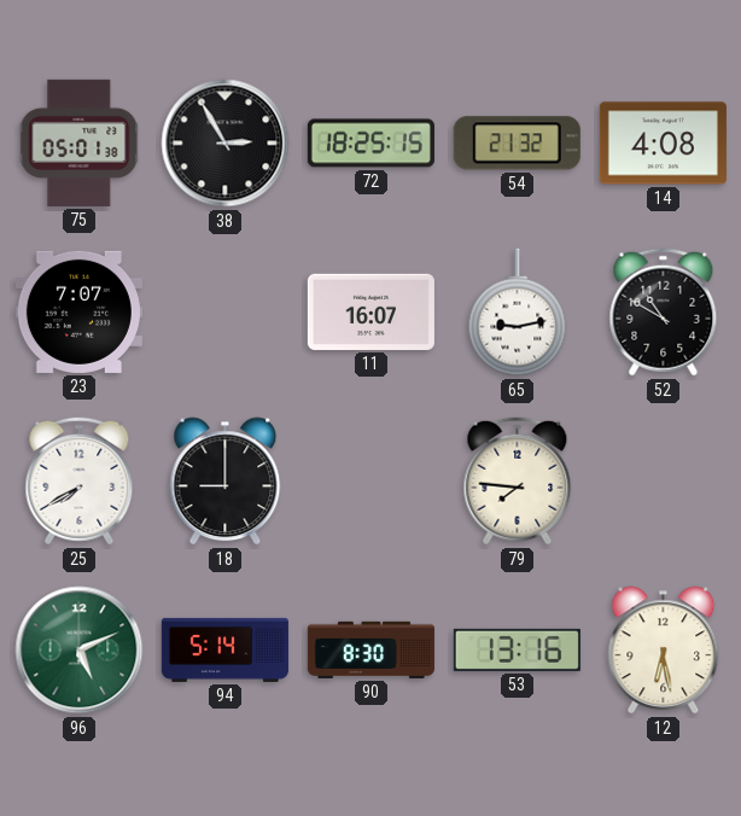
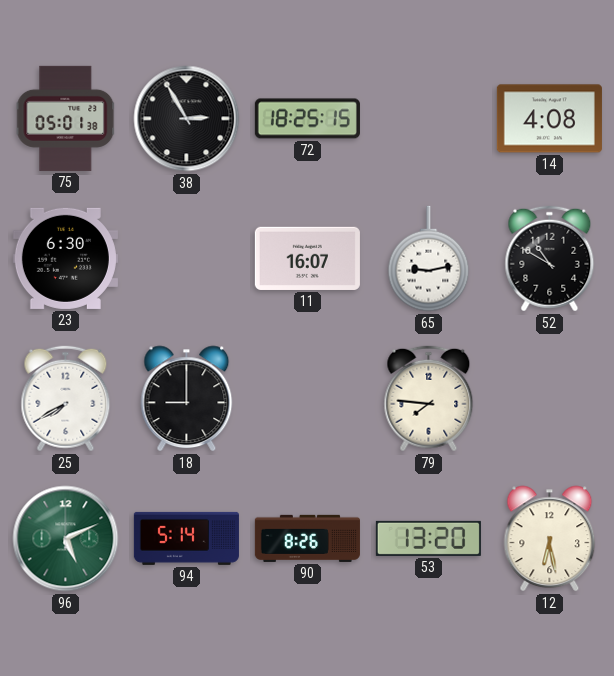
54: 21:32 -> none (517, 144)
23: 7:07 -> 6:30 (65, 258)
90: 8:30 -> 8:26 (307, 538)
53: 13:16 -> 13:20 (428, 538)
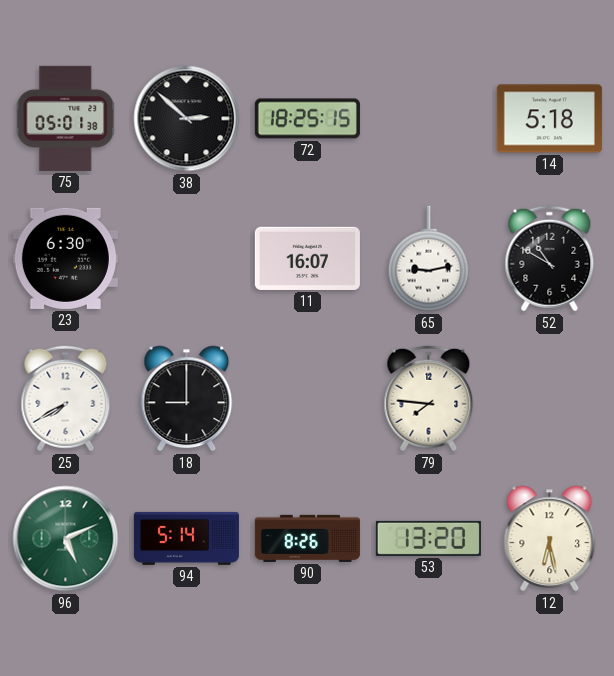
38: 2:55 -> 2:52 (187, 119)
14: 4:08 -> 5:18 (549, 119)
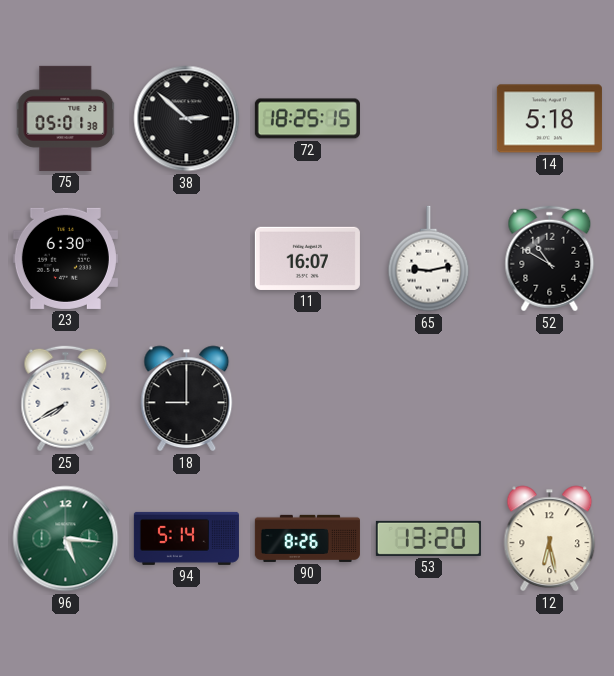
79: 7:46 -> none (429, 399)
96: 5:11 -> 5:16 (66, 539)
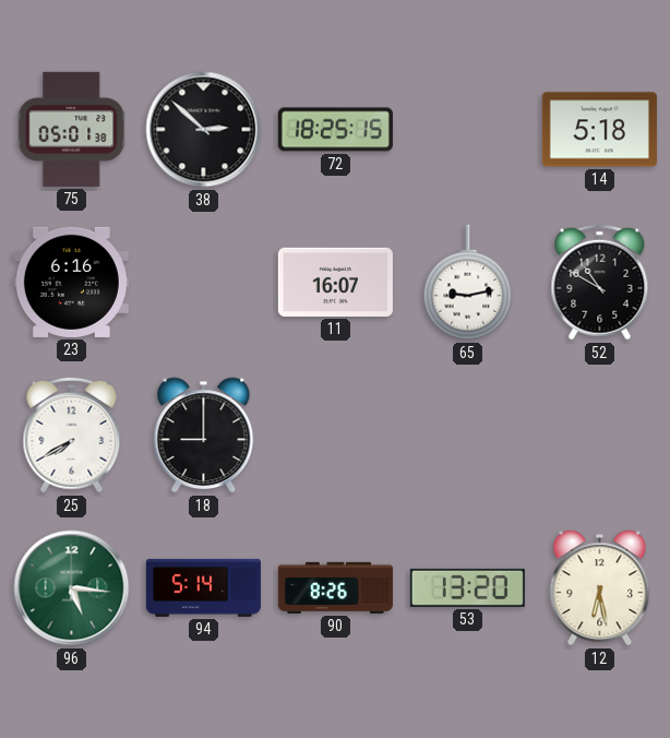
23: 6:30 -> 6:16 (71, 282)
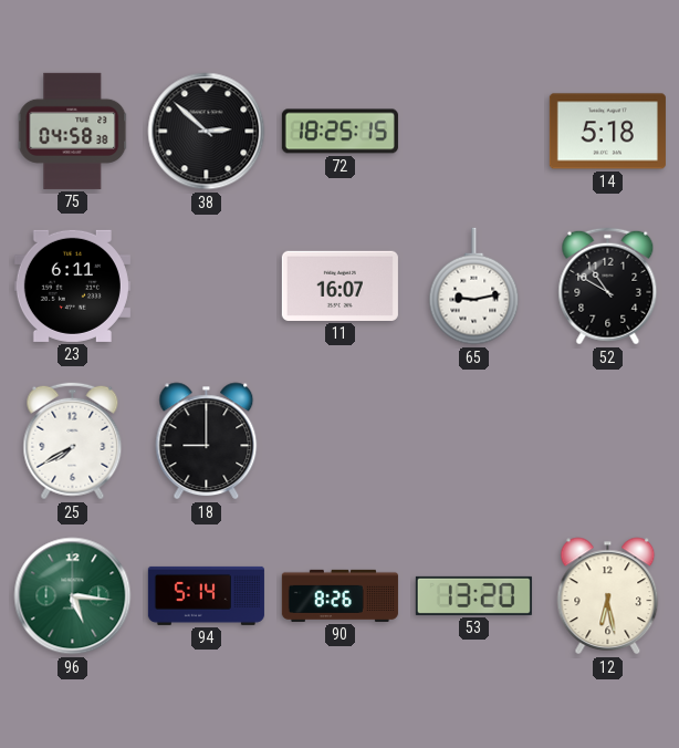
75: 05:01 -> 04:58 (73, 131)
23: 6:16 -> 6:11 (72, 285)
